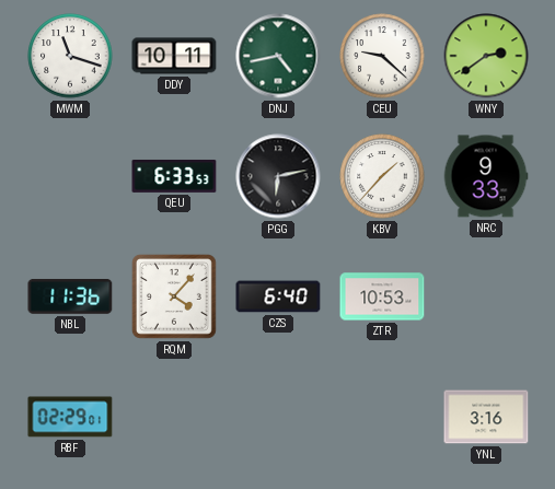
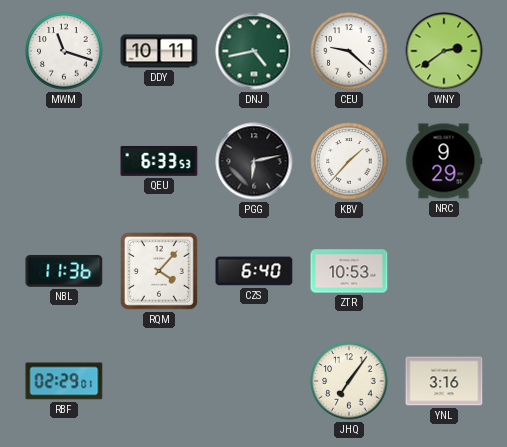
NRC: 9:33 -> 9:29 (444, 161)
JHQ: none -> 7:06 (349, 381)
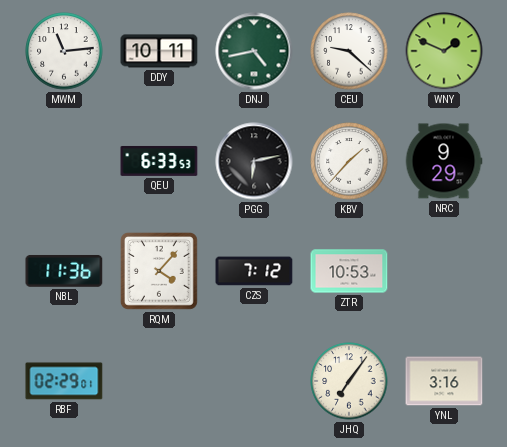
MWM: 11:18 -> 11:14 (64, 51)
WNY: 2:39 -> 1:49 (444, 51)
CZS: 6:40 -> 7:12 (254, 271)
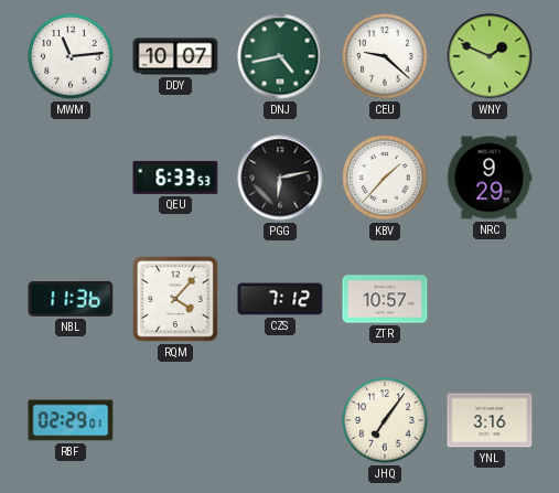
DDY: 10:11 -> 10:07 (175, 56)
ZTR: 10:53 -> 10:57 (385, 299)
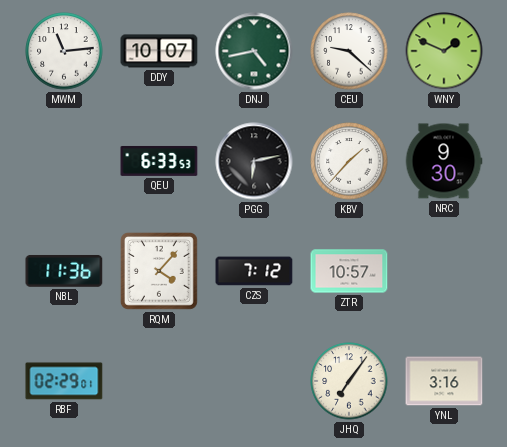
NRC: 9:29 -> 9:30 (444, 161)
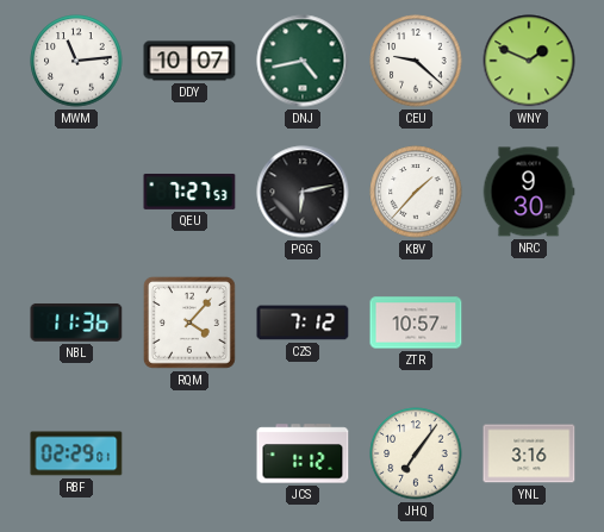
QEU: 6:33 -> 7:27 (189, 192)
JCS: none -> 1:12 (303, 453)
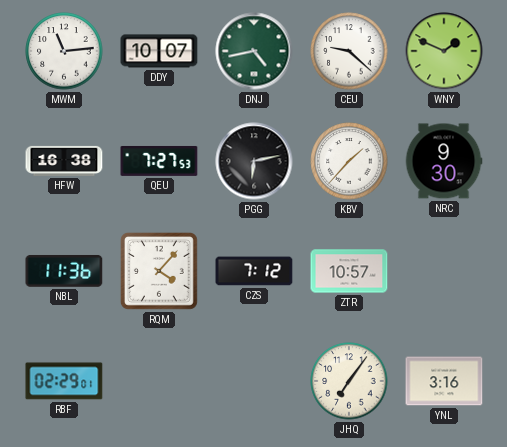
HFW: none -> 16:38 (64, 161)
JCS: 1:12 -> none (303, 453)
